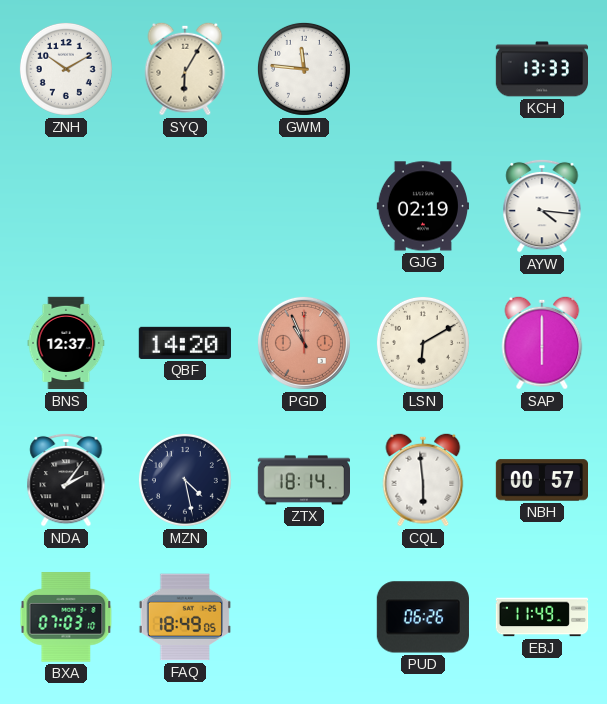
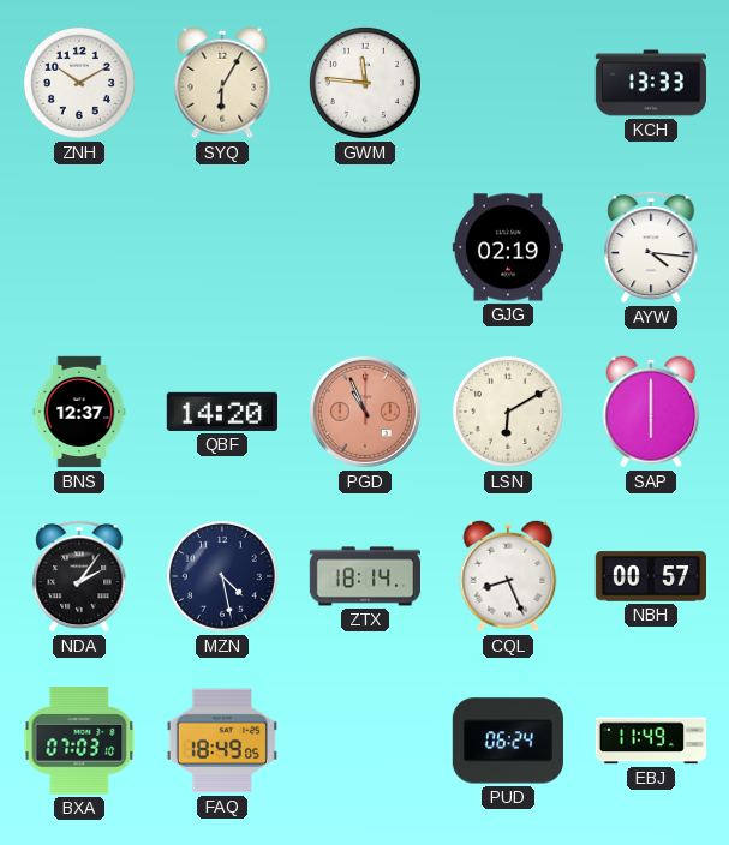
CQL: 5:59 -> 8:26 (508, 576)
PUD: 06:26 -> 06:24 (508, 741)
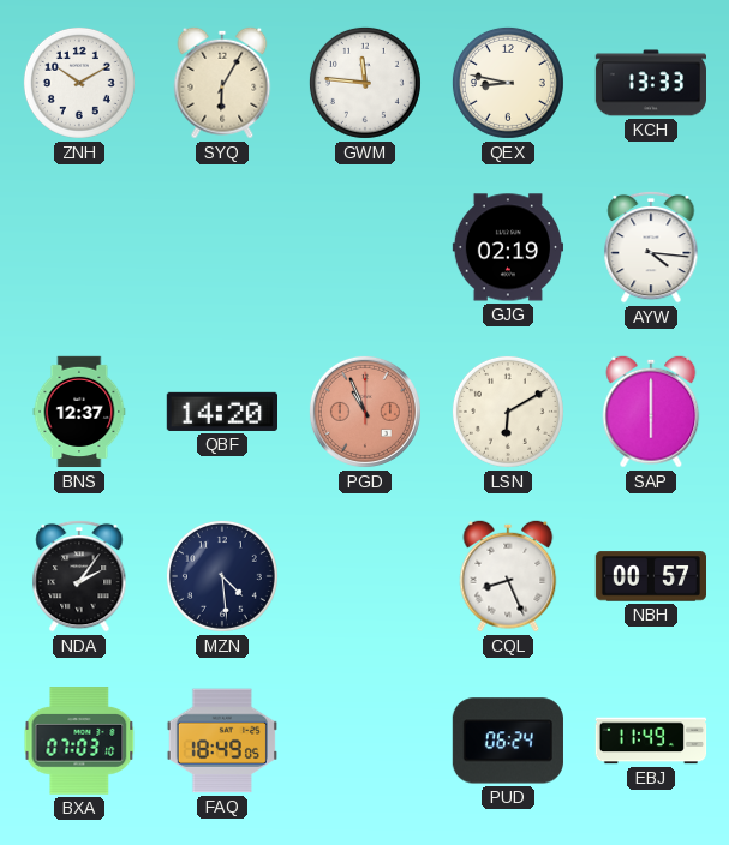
QEX: none -> 8:47 (508, 83)
MZN: 4:28 -> 4:29 (222, 576)
ZTX: 18:14 -> none (365, 576)
